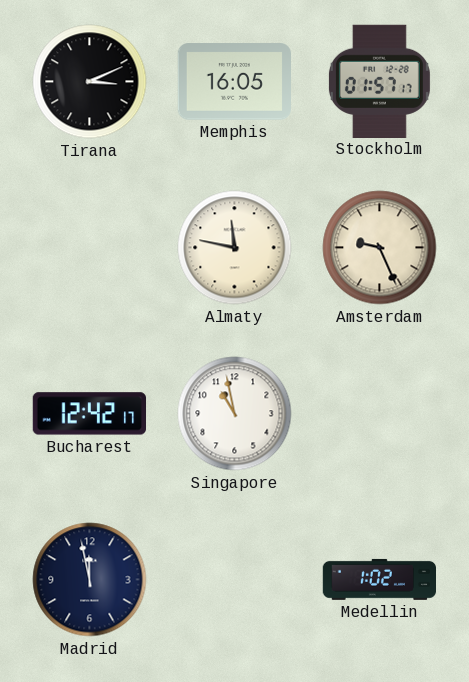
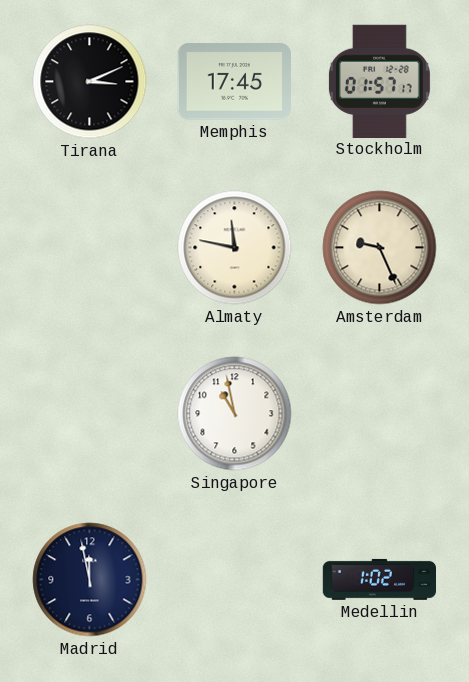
Memphis: 16:05 -> 17:45 (234, 82)
Bucharest: 12:42 -> none (89, 414)
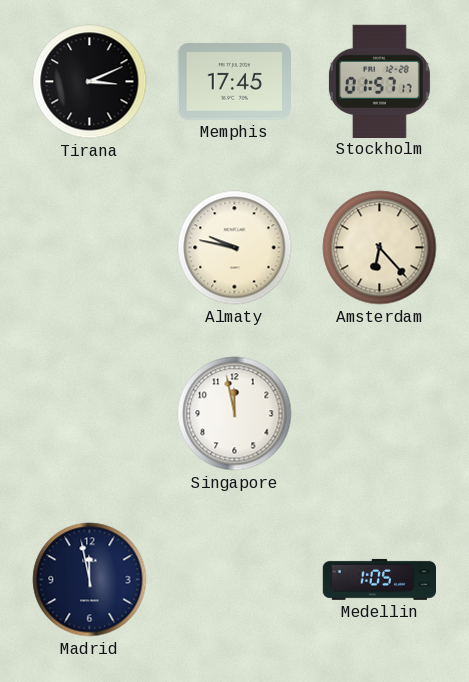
Almaty: 11:47 -> 9:47 (235, 248)
Amsterdam: 9:26 -> 6:23 (380, 248)
Singapore: 10:58 -> 11:58 (235, 414)
Medellin: 1:02 -> 1:05 (380, 579)
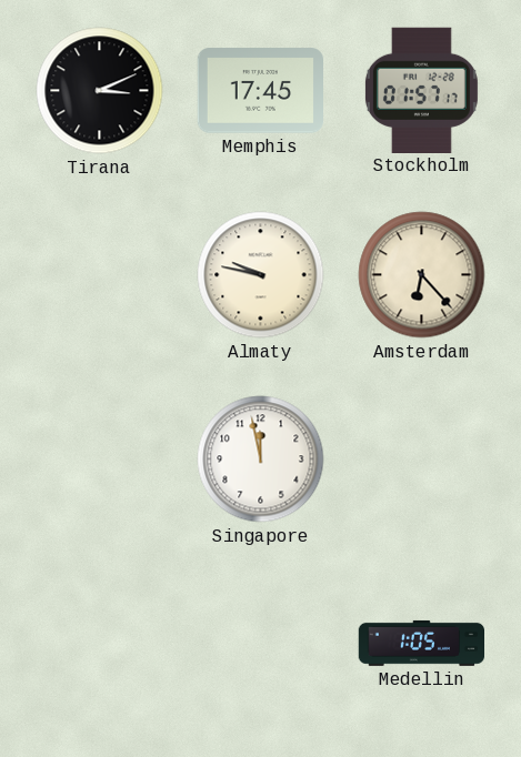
Madrid: 11:58 -> none (90, 580)
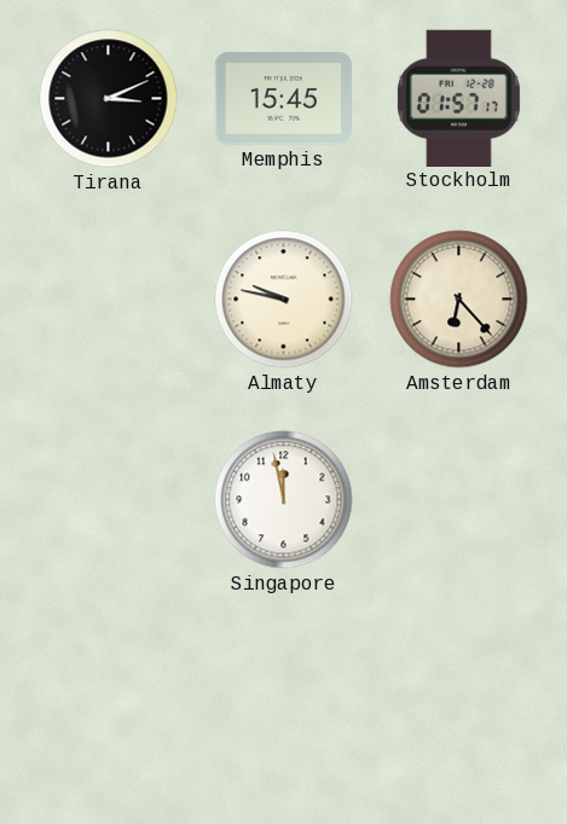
Memphis: 17:45 -> 15:45 (283, 99)
Medellin: 1:05 -> none (422, 643)
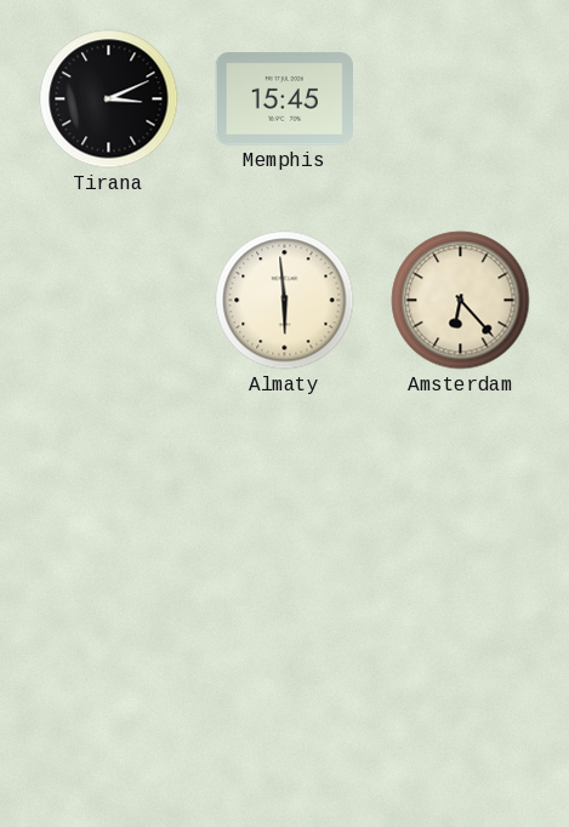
Stockholm: 01:57 -> none (458, 98)
Almaty: 9:47 -> 5:59 (285, 301)
Singapore: 11:58 -> none (284, 500)
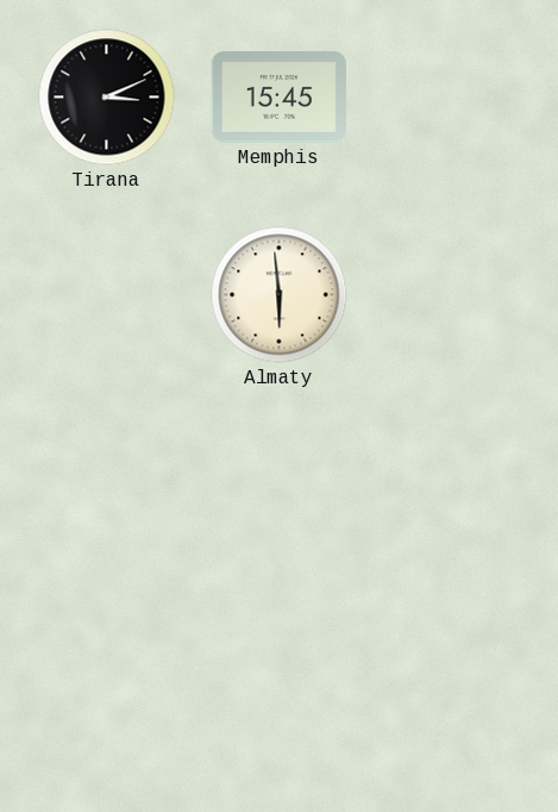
Amsterdam: 6:23 -> none (461, 301)
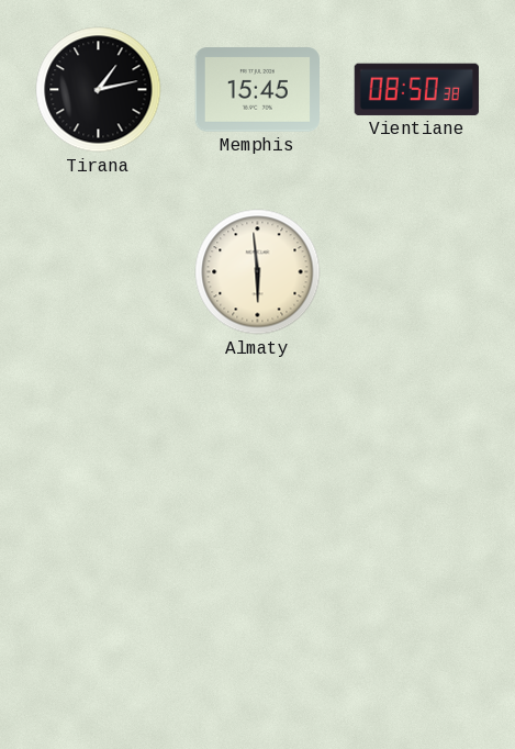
Tirana: 3:11 -> 1:13 (99, 90)
Vientiane: none -> 08:50 (416, 89)
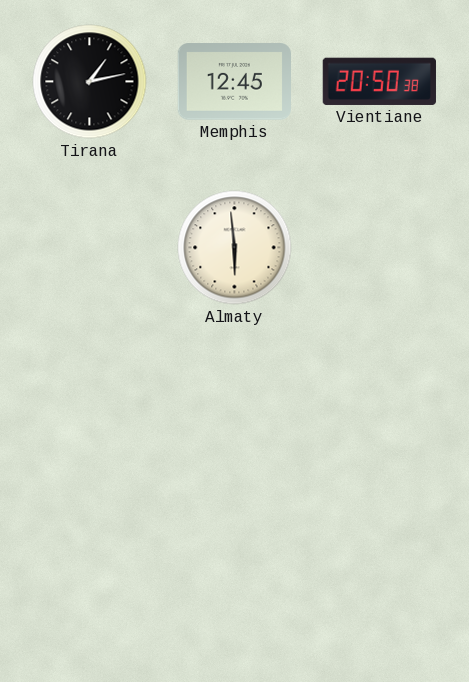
Memphis: 15:45 -> 12:45 (234, 82)
Vientiane: 08:50 -> 20:50 (379, 81)
